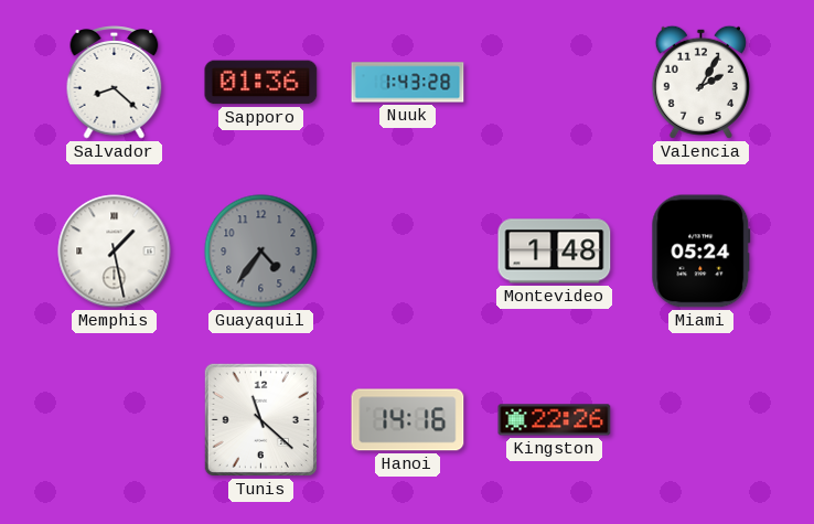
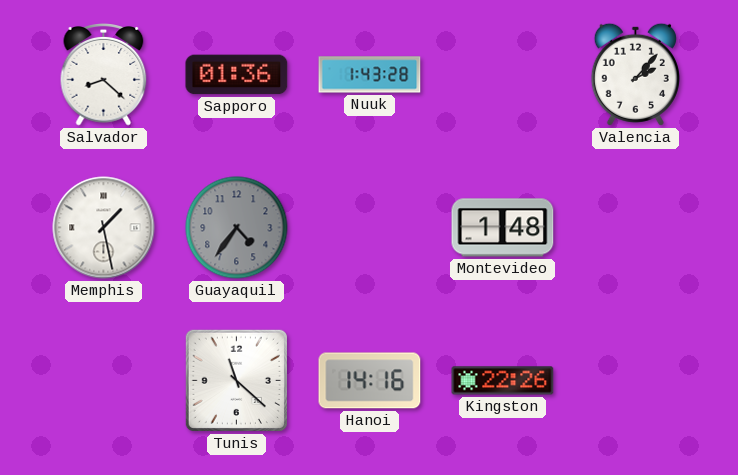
Valencia: 2:05 -> 2:07 (635, 74)
Miami: 05:24 -> none (701, 252)
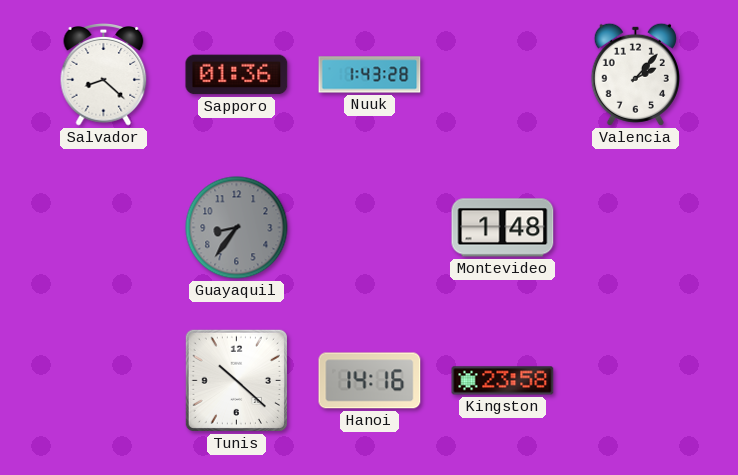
Memphis: 1:28 -> none (104, 228)
Guayaquil: 4:36 -> 8:36 (237, 228)
Tunis: 11:22 -> 10:22 (236, 380)
Kingston: 22:26 -> 23:58 (503, 381)
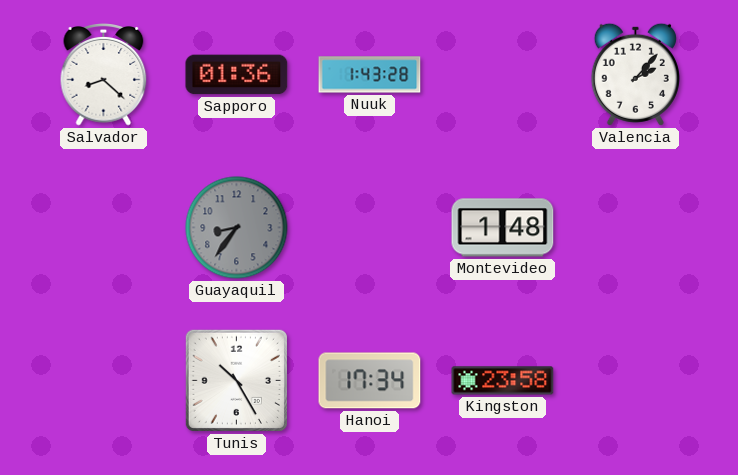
Tunis: 10:22 -> 10:25 (236, 380)
Hanoi: 14:16 -> 17:34 (370, 381)
